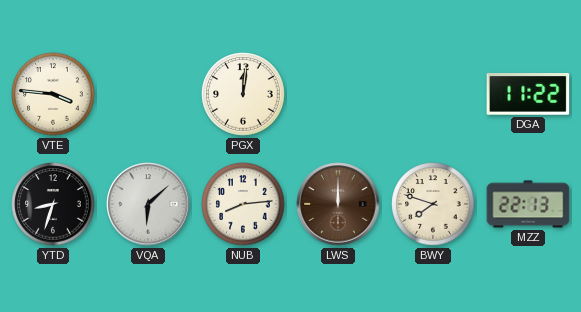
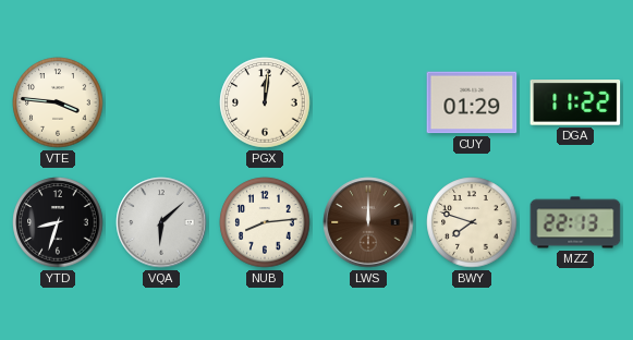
CUY: none -> 01:29 (472, 102)
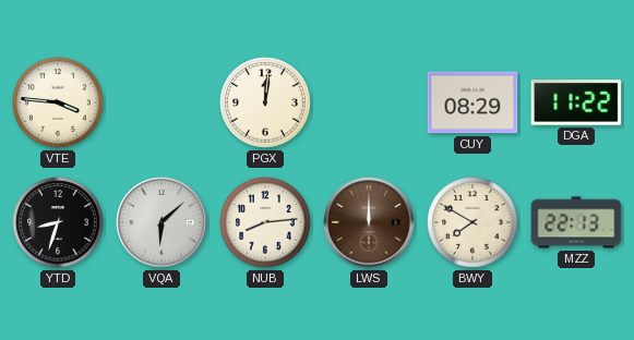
CUY: 01:29 -> 08:29 (472, 102)
BWY: 7:48 -> 7:50 (472, 222)
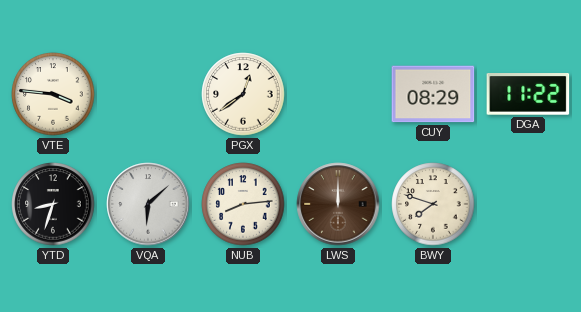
PGX: 12:01 -> 12:39 (243, 94)
BWY: 7:50 -> 7:48 (433, 204)
MZZ: 22:13 -> none (576, 222)
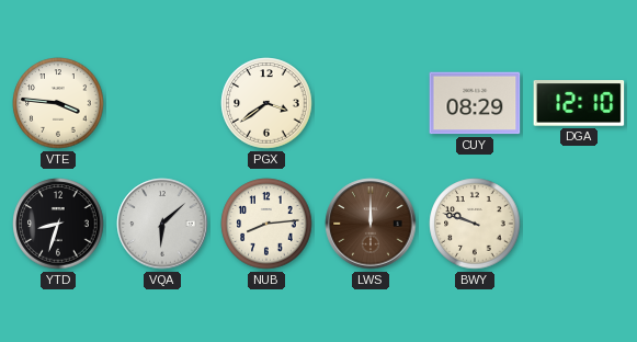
PGX: 12:39 -> 3:39 (266, 103)
DGA: 11:22 -> 12:10 (579, 104)
BWY: 7:48 -> 9:48 (475, 224)
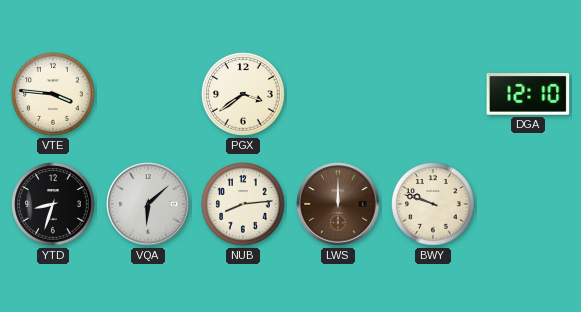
CUY: 08:29 -> none (475, 103)
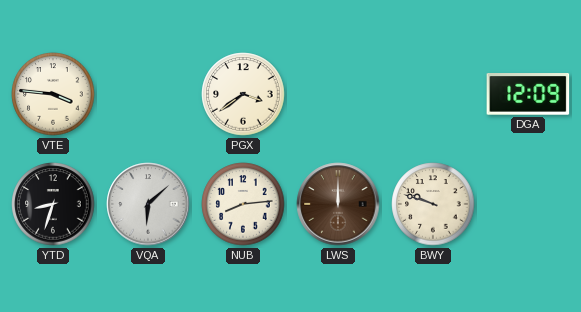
DGA: 12:10 -> 12:09 (528, 95)
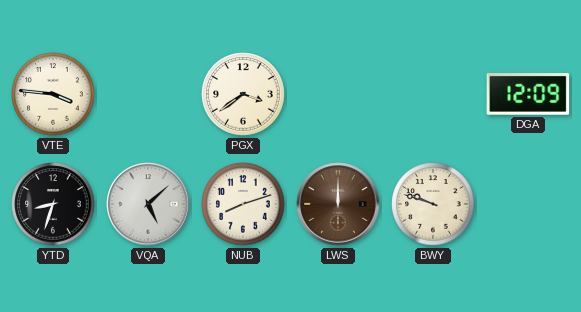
VQA: 6:08 -> 5:08 (148, 204)
NUB: 8:14 -> 8:12 (243, 204)
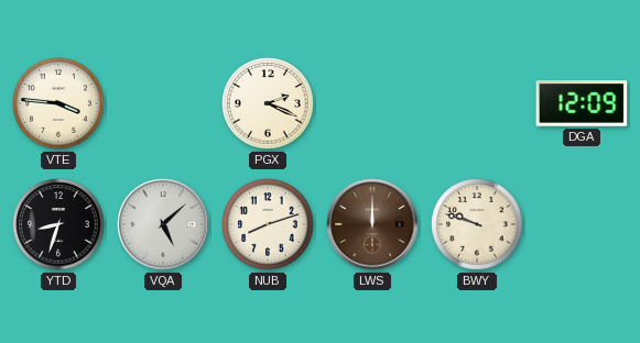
PGX: 3:39 -> 2:19 (268, 103)
